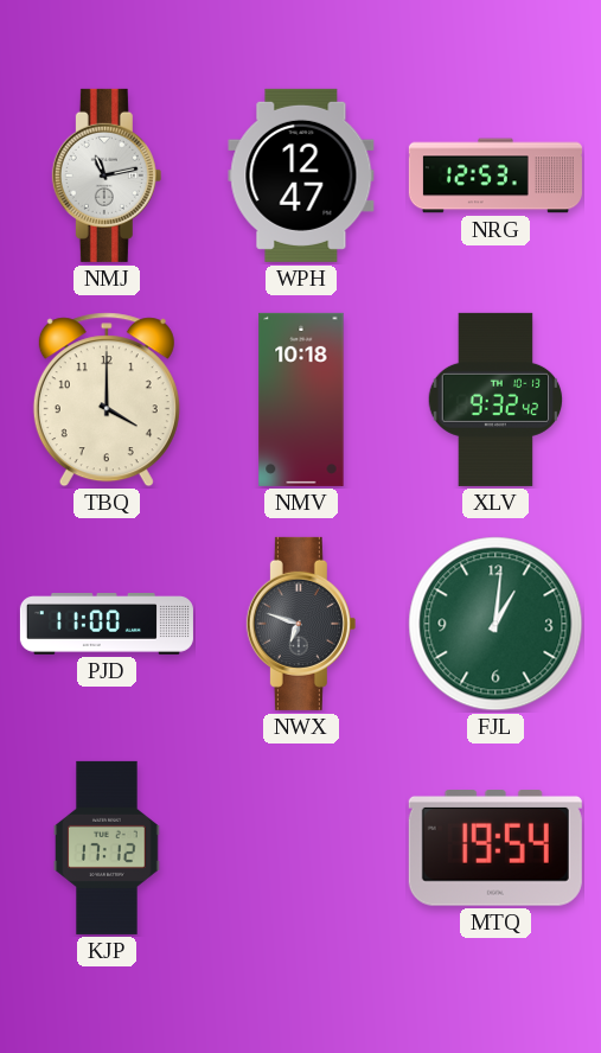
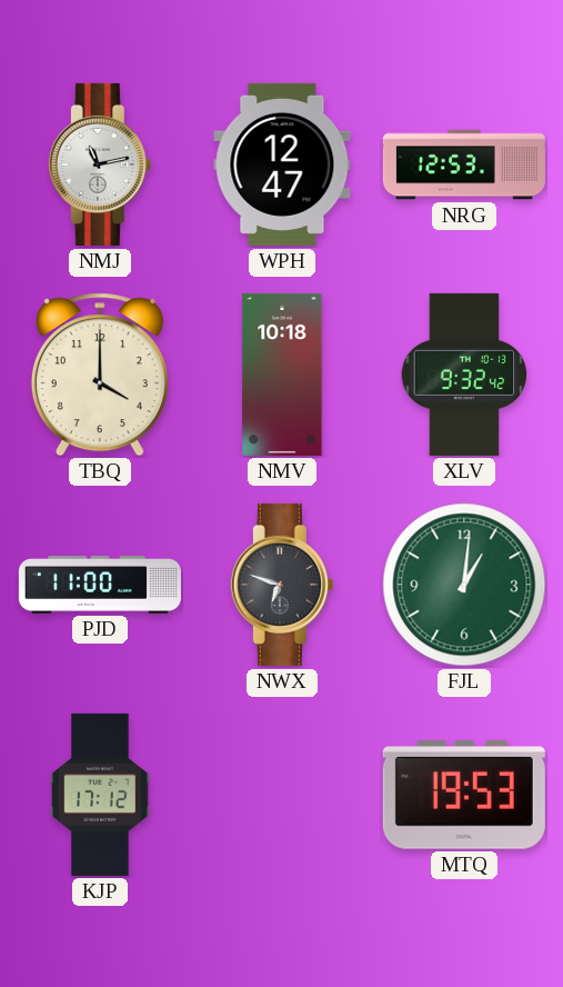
MTQ: 19:54 -> 19:53 (464, 796)
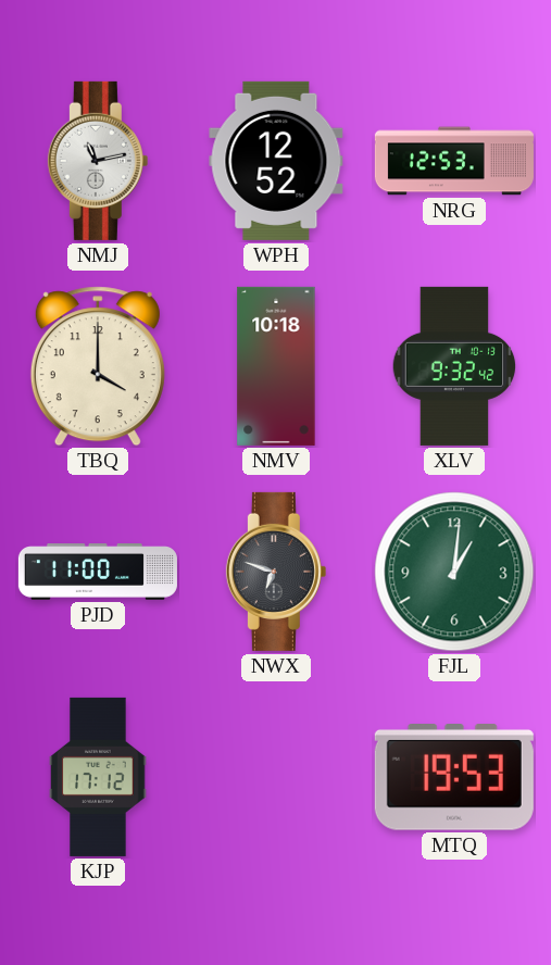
WPH: 12:47 -> 12:52 (276, 161)
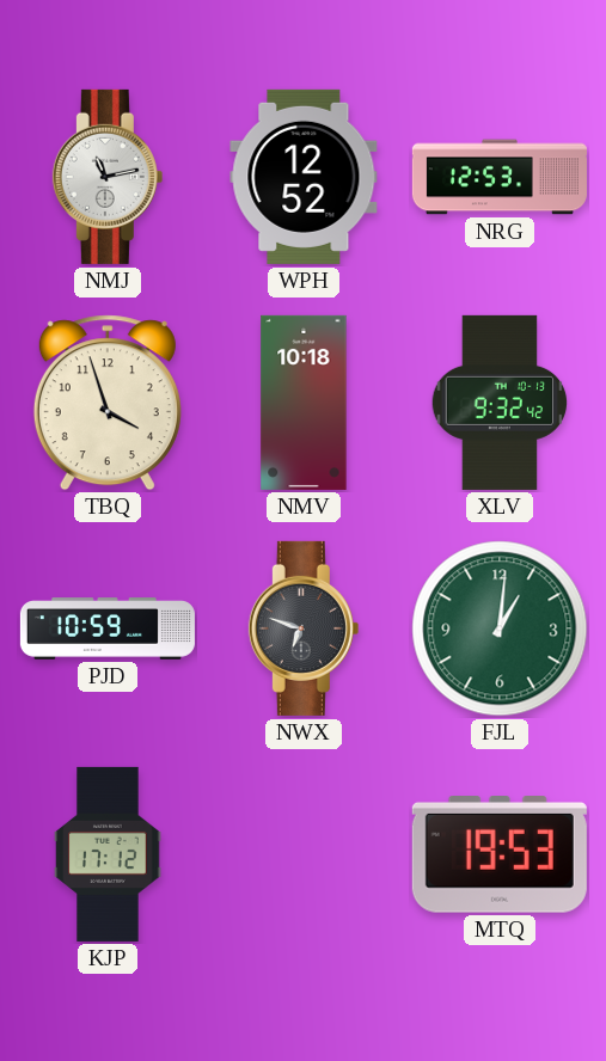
TBQ: 4:00 -> 3:57 (108, 403)
PJD: 11:00 -> 10:59 (108, 628)
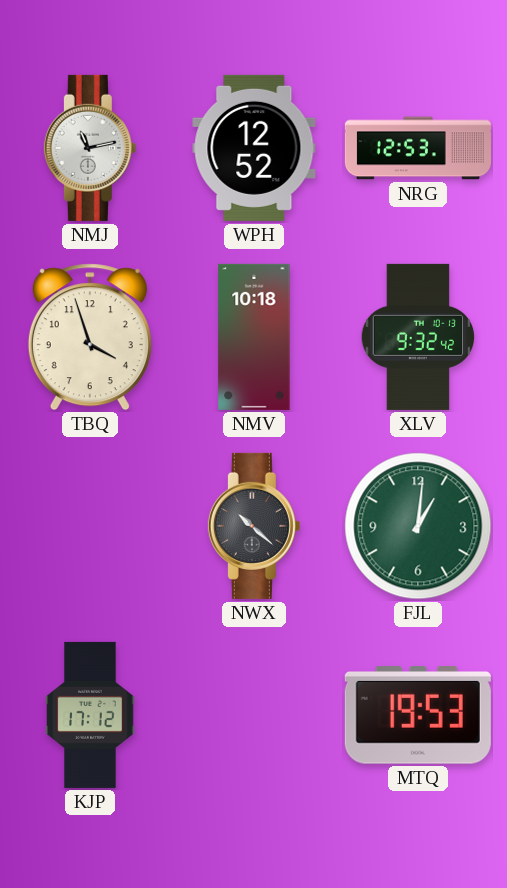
PJD: 10:59 -> none (108, 628)
NWX: 6:48 -> 10:22 (254, 526)
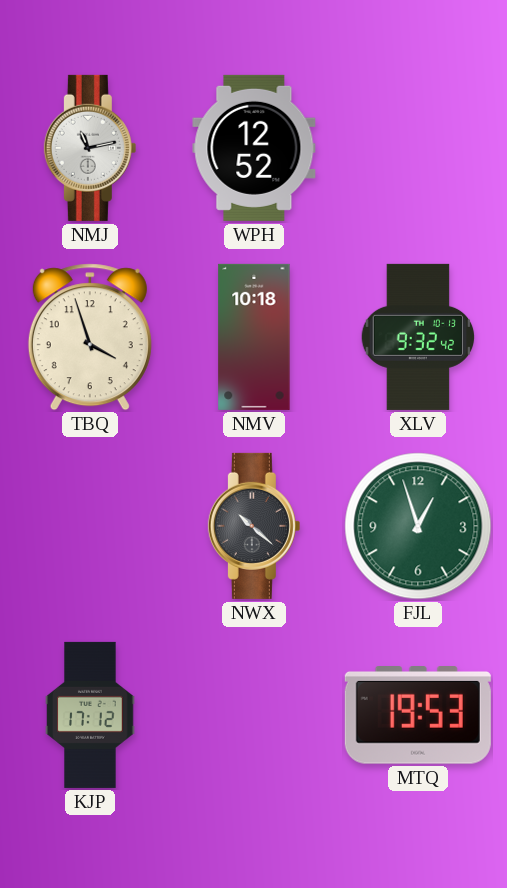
NRG: 12:53 -> none (418, 148)
FJL: 1:01 -> 12:57 (418, 526)
